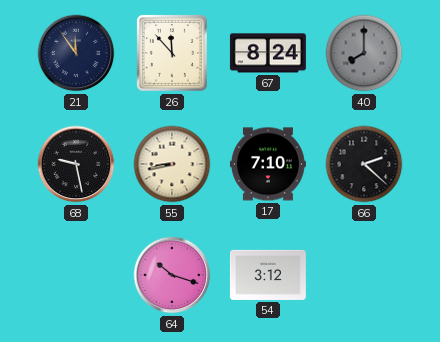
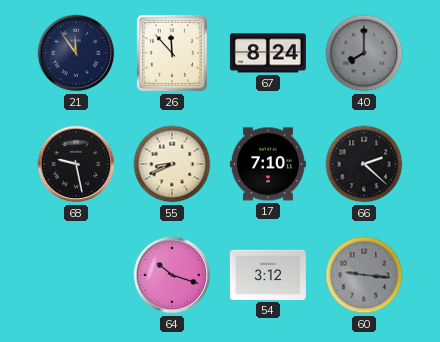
55: 8:43 -> 8:41 (172, 164)
60: none -> 9:16 (364, 275)
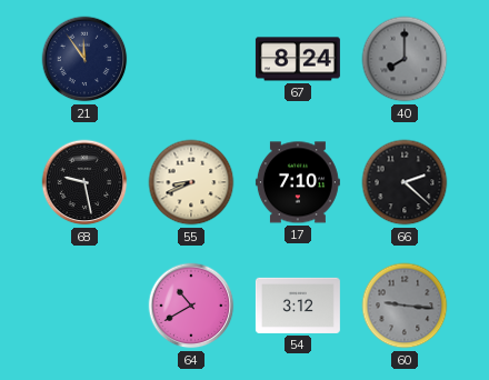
26: 11:53 -> none (172, 53)
64: 10:18 -> 10:40 (191, 306)
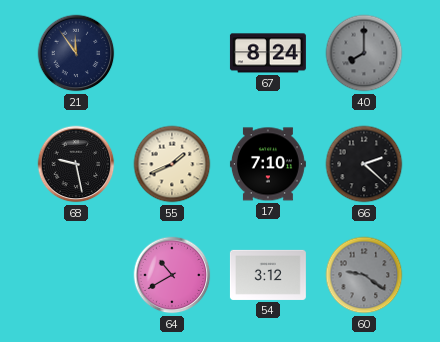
55: 8:41 -> 1:41 (172, 164)
60: 9:16 -> 9:21 (364, 275)
